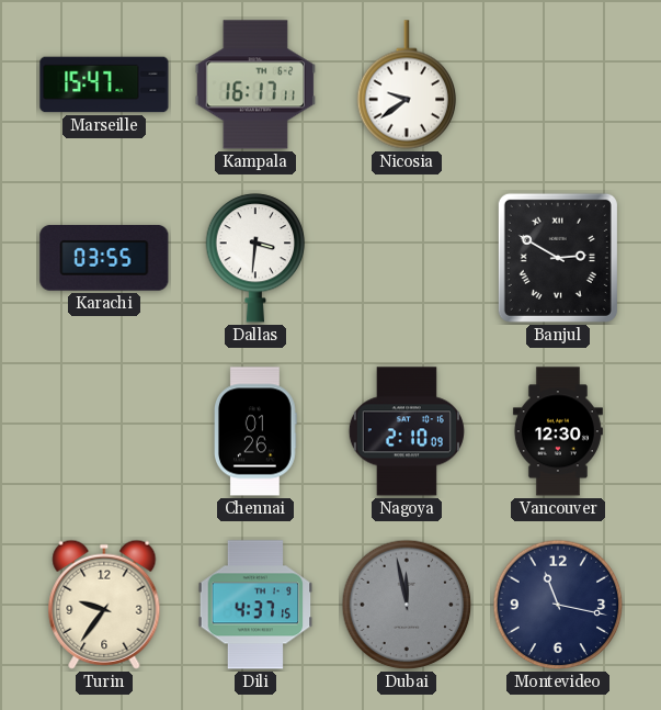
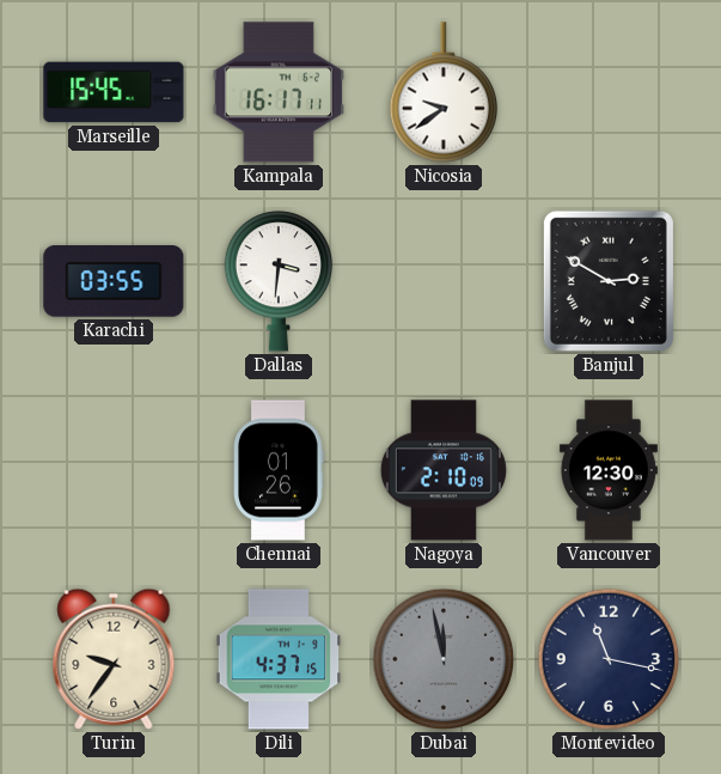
Marseille: 15:47 -> 15:45 (114, 92)
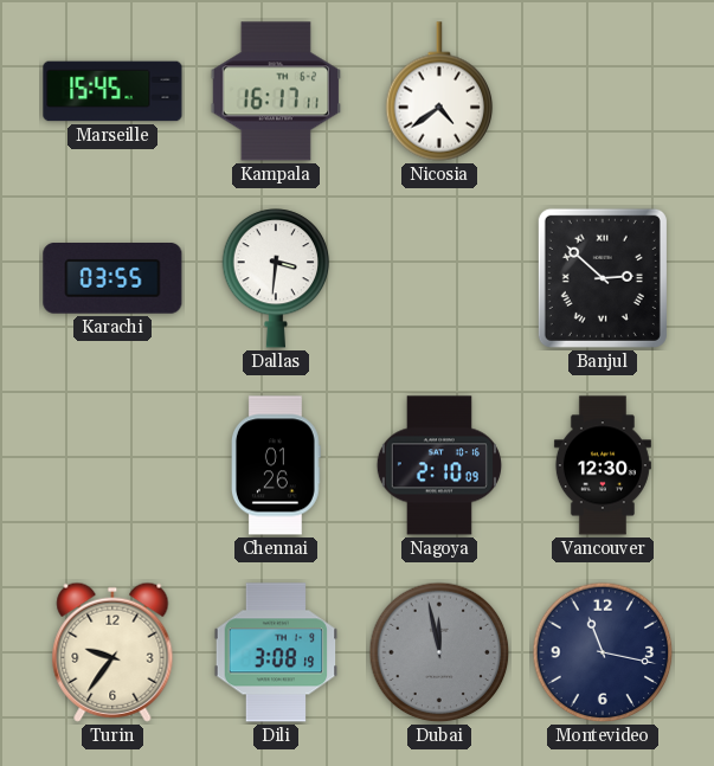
Nicosia: 9:39 -> 4:39 (439, 91)
Banjul: 2:50 -> 2:52 (603, 278)
Dili: 4:37 -> 3:08 (276, 652)
